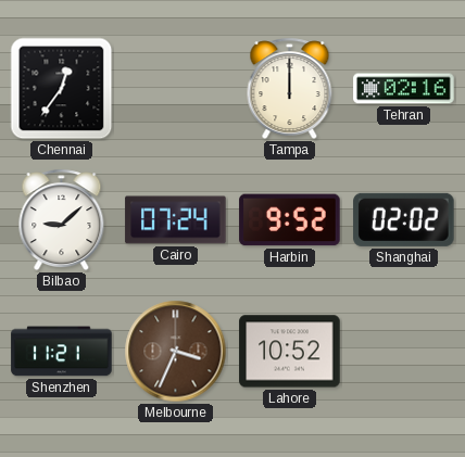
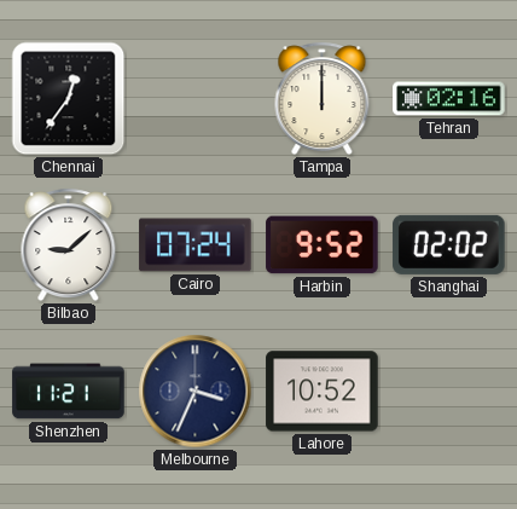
Melbourne dial: brown -> navy (196, 392)
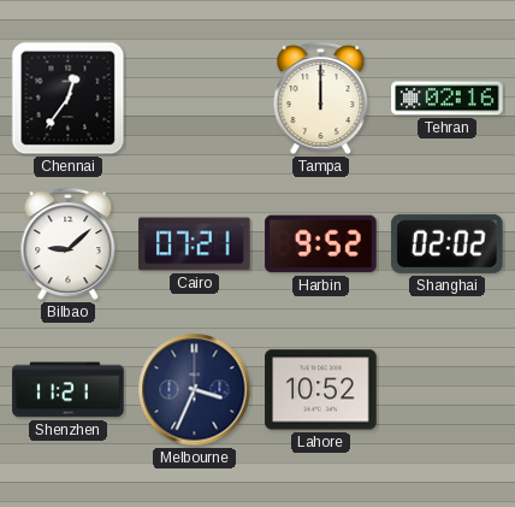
Cairo: 07:24 -> 07:21 (195, 244)
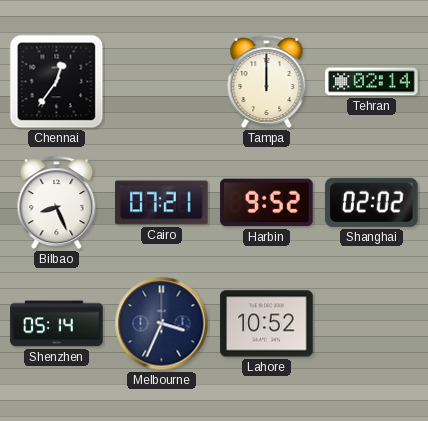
Tehran: 02:16 -> 02:14 (372, 82)
Bilbao: 9:08 -> 8:26 (57, 203)
Shenzhen: 11:21 -> 05:14 (57, 324)
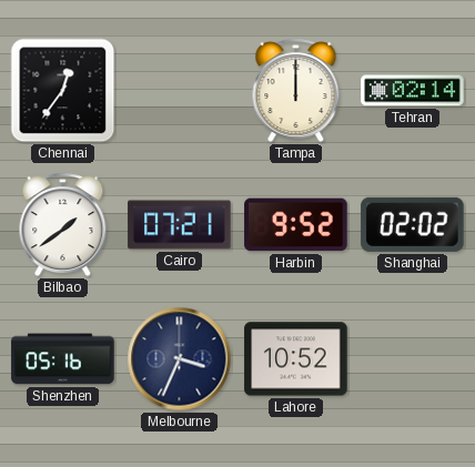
Bilbao: 8:26 -> 1:39 (63, 225)
Shenzhen: 05:14 -> 05:16 (63, 359)
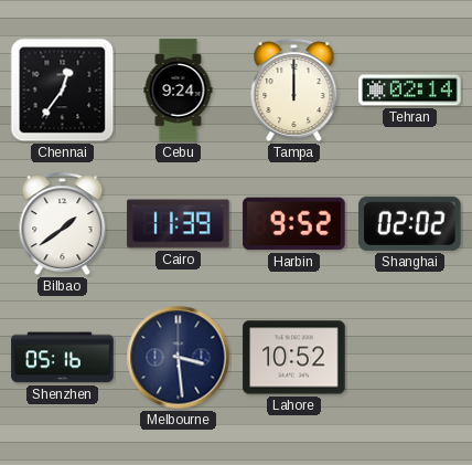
Cebu: none -> 9:24 (179, 91)
Cairo: 07:21 -> 11:39 (179, 224)
Melbourne: 3:34 -> 3:29 (179, 358)
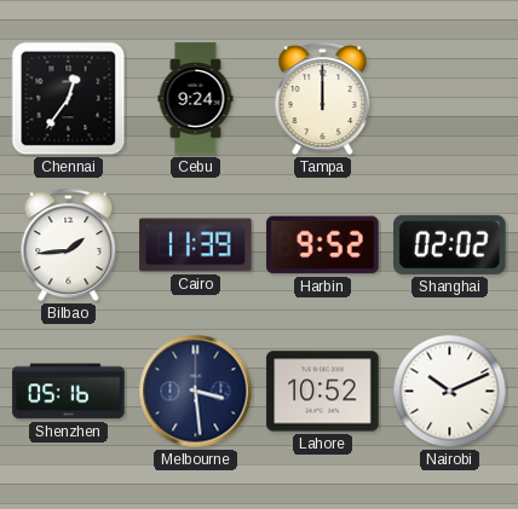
Tehran: 02:14 -> none (410, 91)
Bilbao: 1:39 -> 1:44 (69, 245)
Nairobi: none -> 10:11 (450, 392)
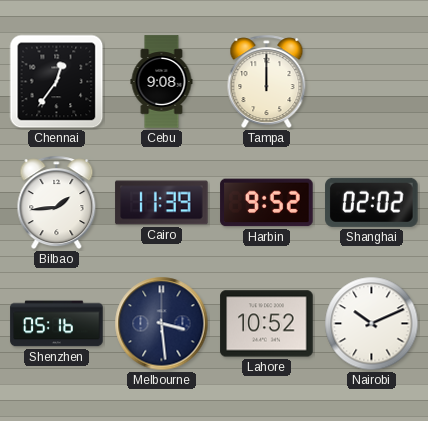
Cebu: 9:24 -> 9:08 (162, 82)
